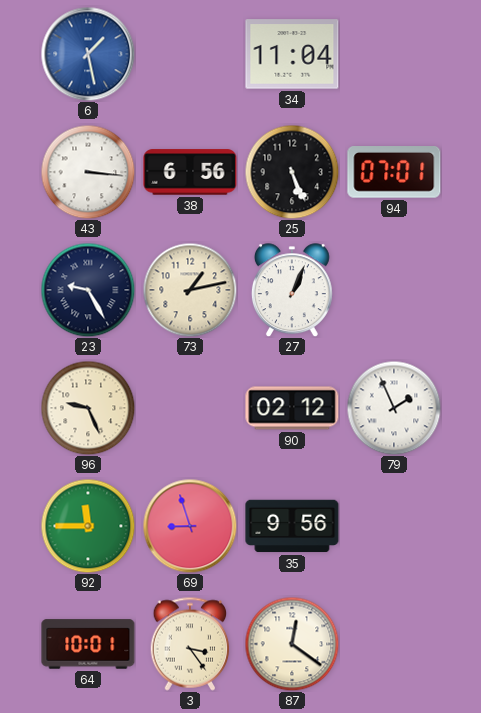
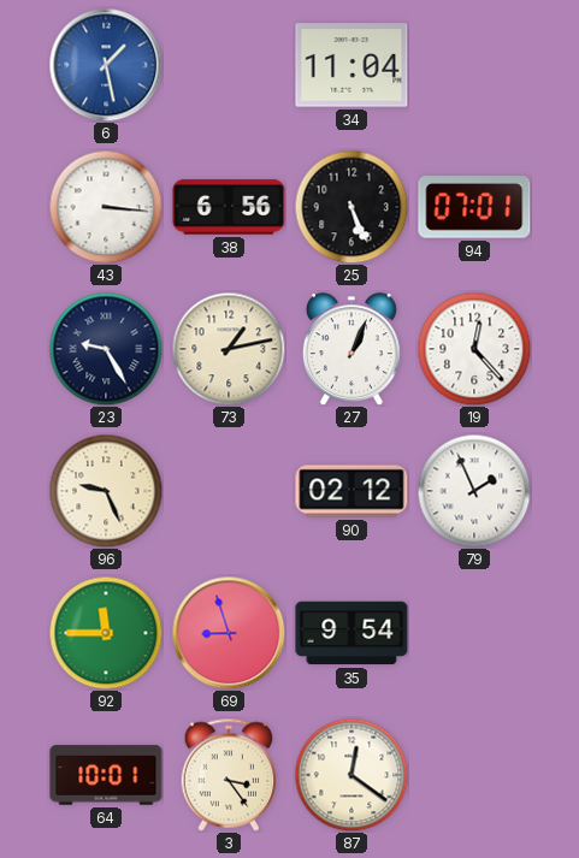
19: none -> 12:23 (474, 349)
35: 9:56 -> 9:54 (351, 633)
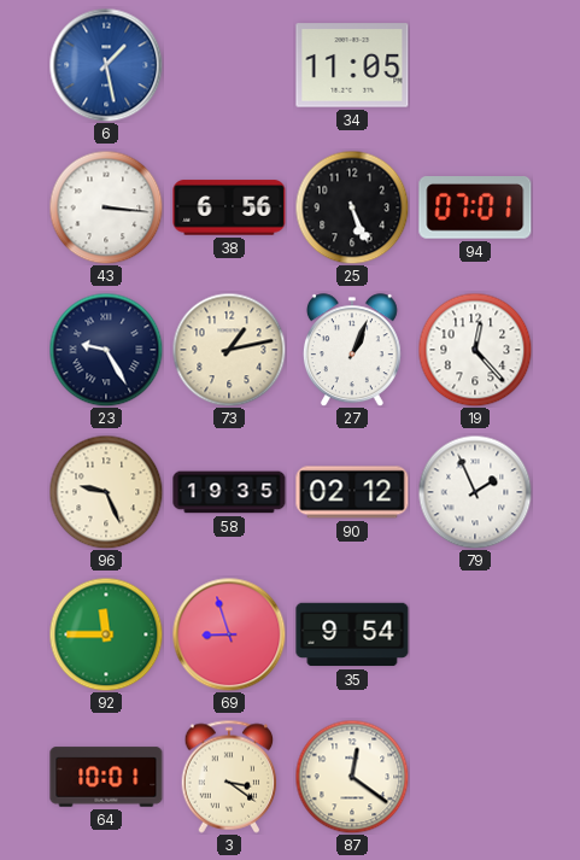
34: 11:04 -> 11:05 (352, 65)
58: none -> 19:35 (229, 492)
3: 3:24 -> 3:21 (229, 777)
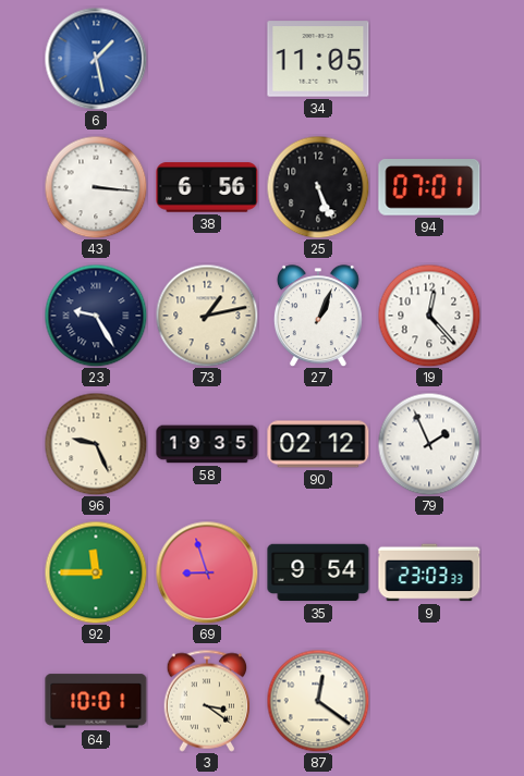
9: none -> 23:03 (429, 572)
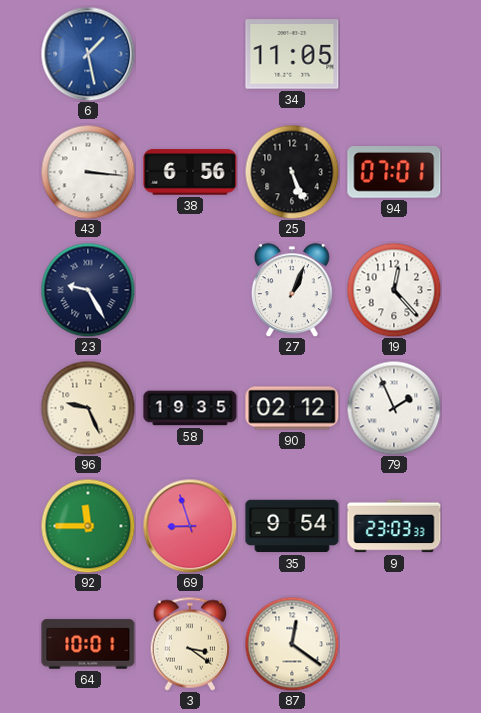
73: 1:13 -> none (207, 316)
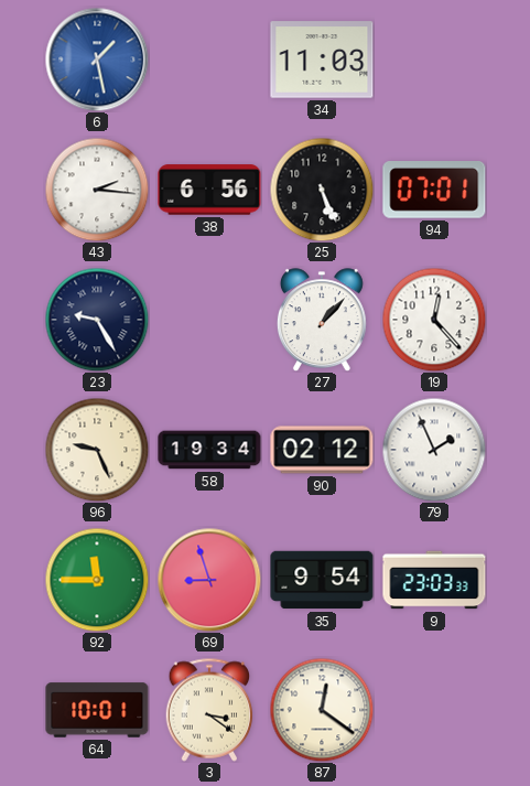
34: 11:05 -> 11:03 (322, 60)
43: 3:16 -> 2:16 (97, 190)
27: 1:04 -> 1:07 (322, 320)
58: 19:35 -> 19:34 (209, 450)
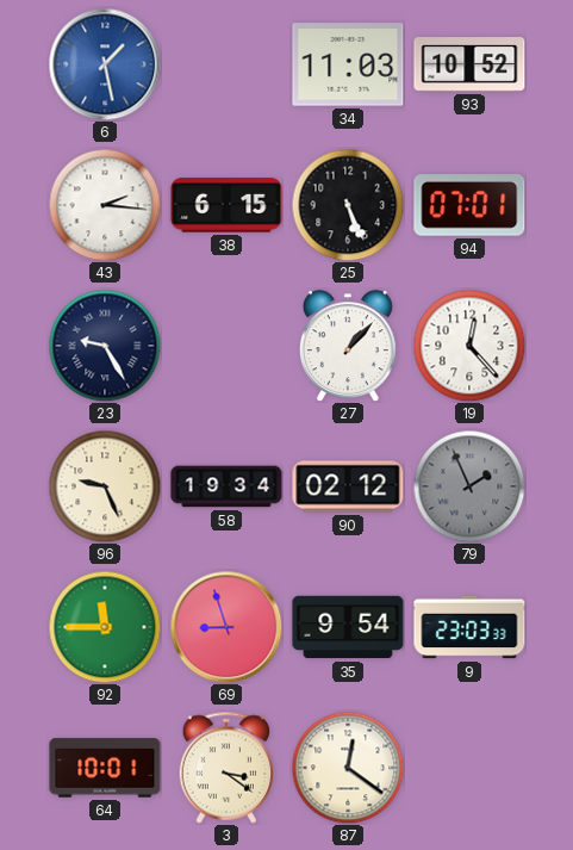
93: none -> 10:52 (469, 64)
38: 6:56 -> 6:15 (226, 205)
79 dial: white -> grey (469, 486)
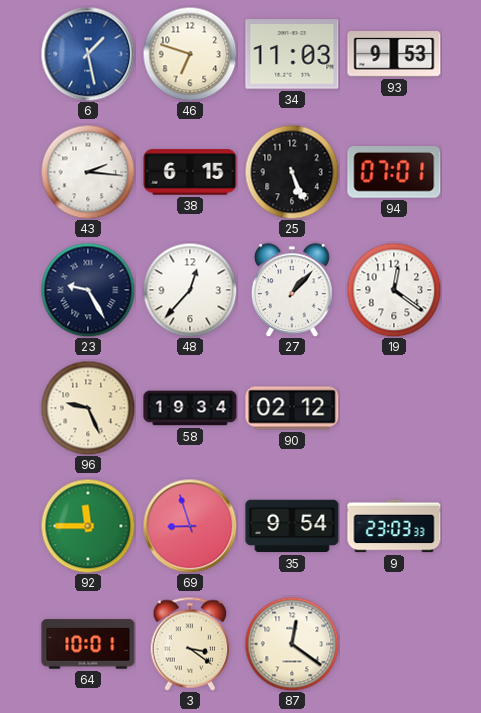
46: none -> 6:48 (190, 54)
93: 10:52 -> 9:53 (394, 54)
48: none -> 12:37 (190, 290)
19: 12:23 -> 12:21 (394, 290)
79: 1:56 -> none (469, 486)
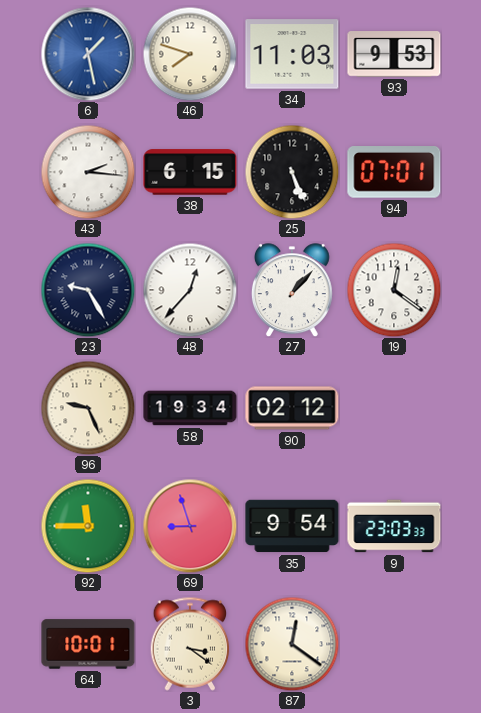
46: 6:48 -> 7:48 (190, 54)
